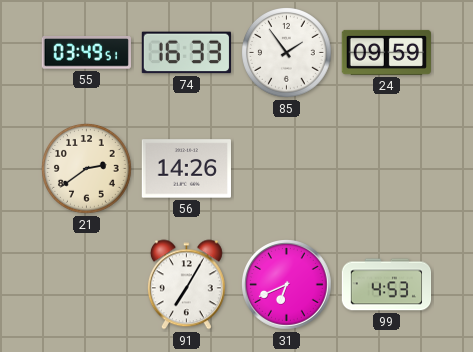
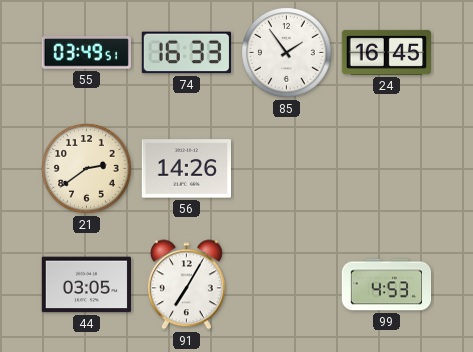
24: 09:59 -> 16:45 (387, 52)
44: none -> 03:05 (86, 285)
31: 6:41 -> none (287, 285)
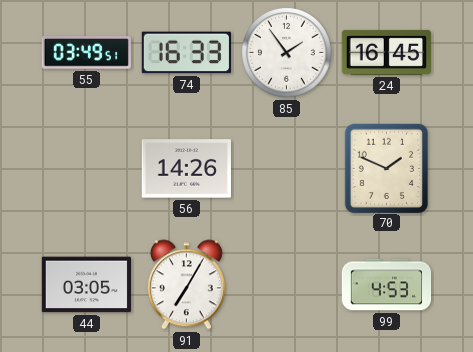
21: 2:39 -> none (87, 169)
70: none -> 1:49 (386, 168)
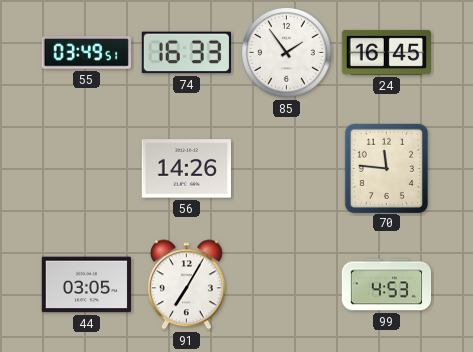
70: 1:49 -> 11:46 (386, 168)
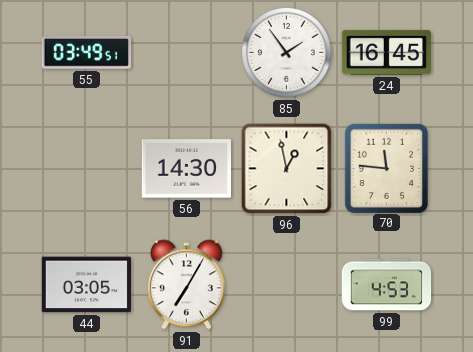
74: 16:33 -> none (186, 53)
56: 14:26 -> 14:30 (186, 169)
96: none -> 12:58 (287, 169)
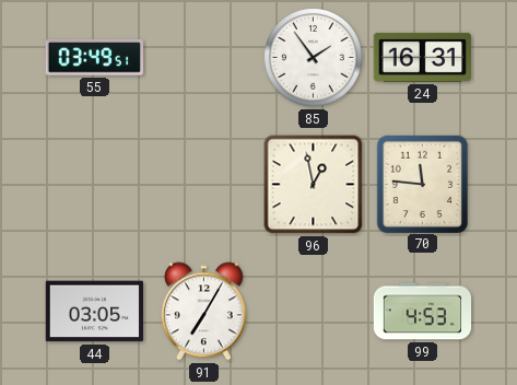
24: 16:45 -> 16:31 (423, 57)
56: 14:30 -> none (186, 169)
